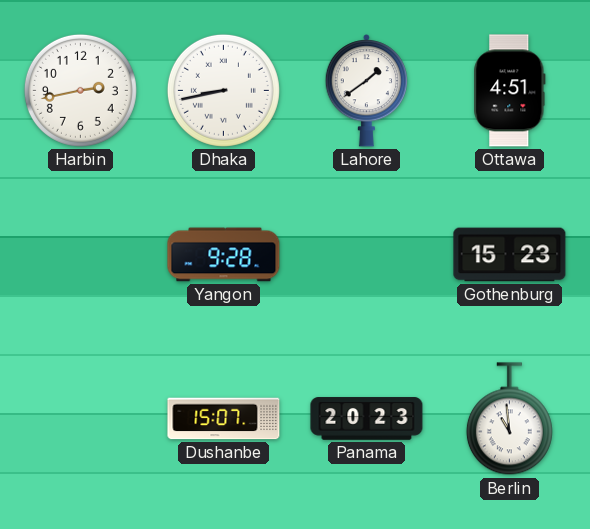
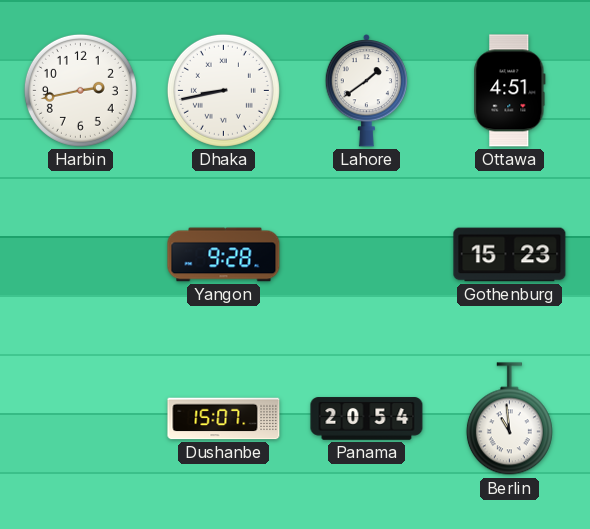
Panama: 20:23 -> 20:54 (367, 419)
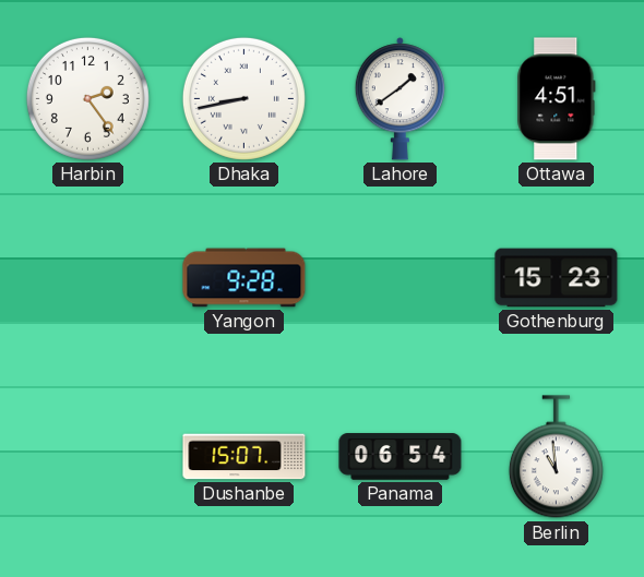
Harbin: 2:43 -> 2:24 (87, 98)
Panama: 20:54 -> 06:54 (401, 457)
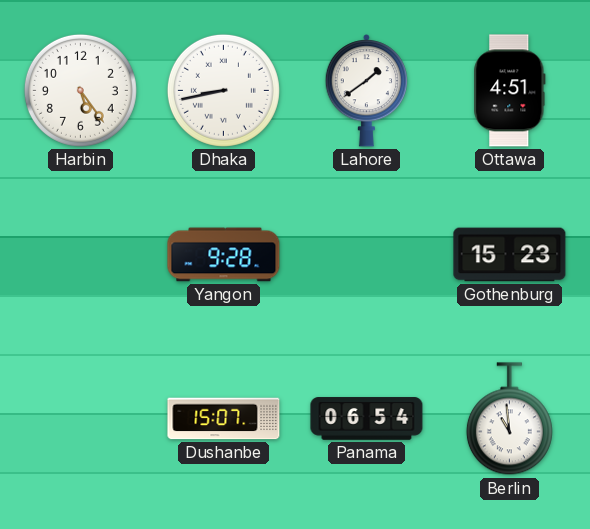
Harbin: 2:24 -> 5:24 (80, 90)
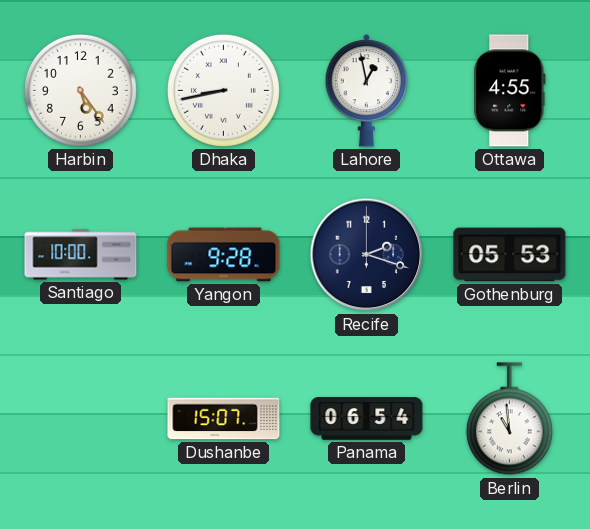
Lahore: 1:39 -> 12:58 (366, 91)
Ottawa: 4:51 -> 4:55 (510, 91)
Santiago: none -> 10:00 (81, 255)
Recife: none -> 2:18 (367, 255)
Gothenburg: 15:23 -> 05:53 (510, 255)
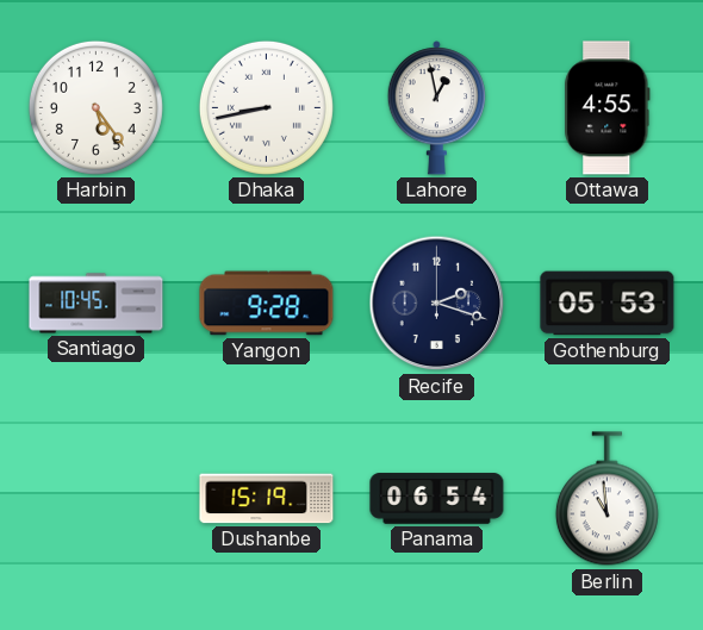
Santiago: 10:00 -> 10:45 (97, 304)
Dushanbe: 15:07 -> 15:19 (267, 499)
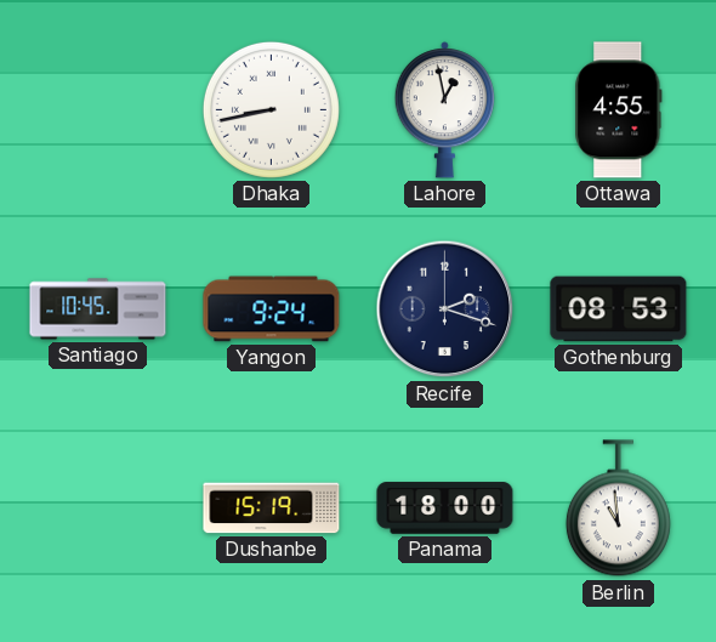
Harbin: 5:24 -> none (95, 107)
Yangon: 9:28 -> 9:24 (272, 309)
Gothenburg: 05:53 -> 08:53 (619, 309)
Panama: 06:54 -> 18:00 (445, 509)
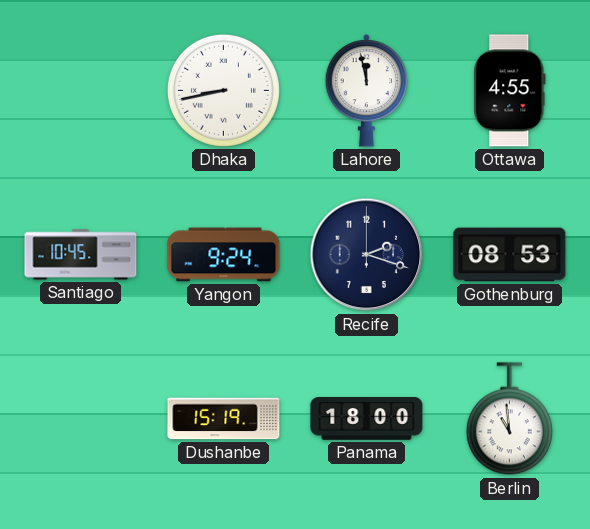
Lahore: 12:58 -> 11:58 (366, 91)
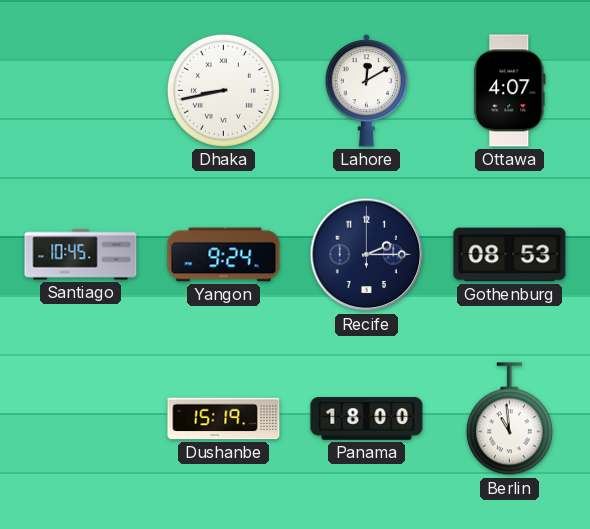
Lahore: 11:58 -> 12:10 (366, 91)
Ottawa: 4:55 -> 4:07 (510, 91)
Recife: 2:18 -> 2:15 (367, 255)
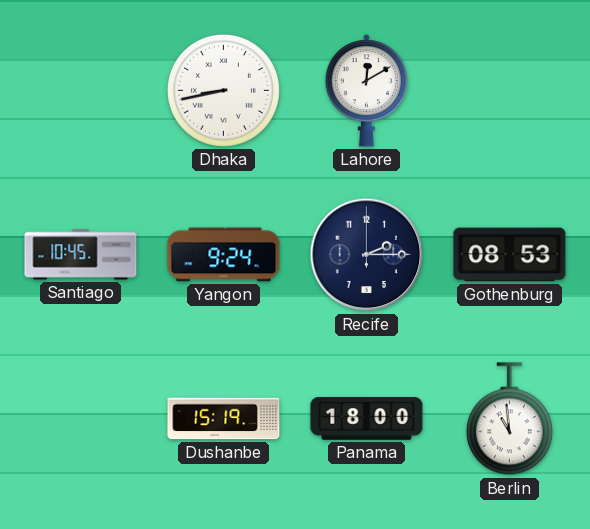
Ottawa: 4:07 -> none (510, 91)
